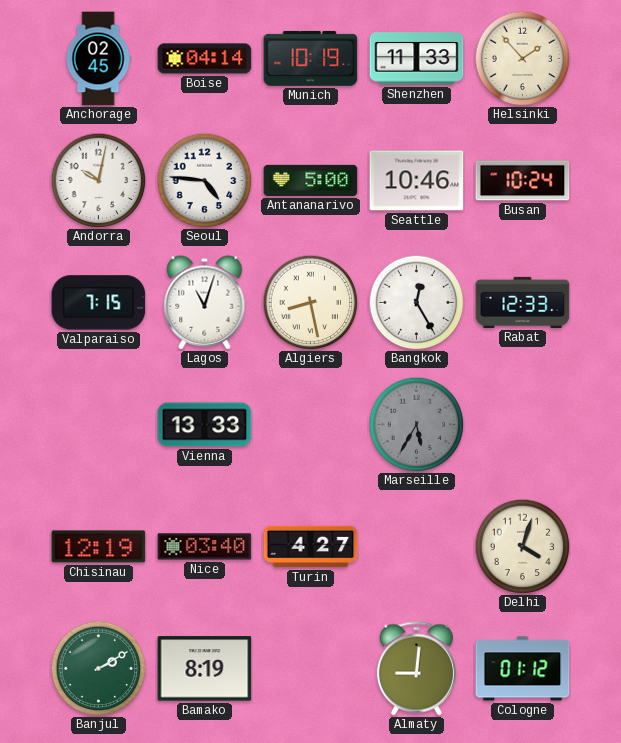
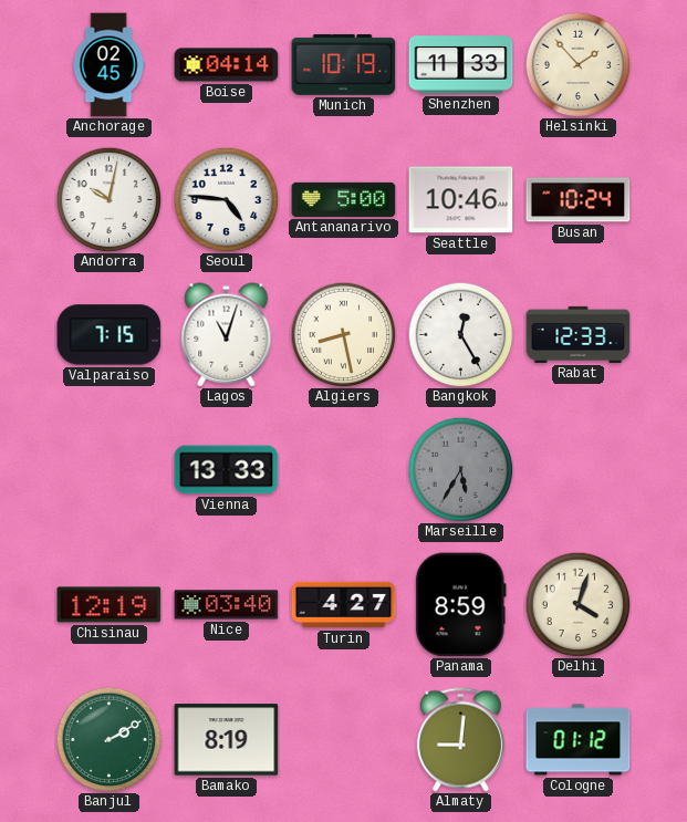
Panama: none -> 8:59 (460, 605)
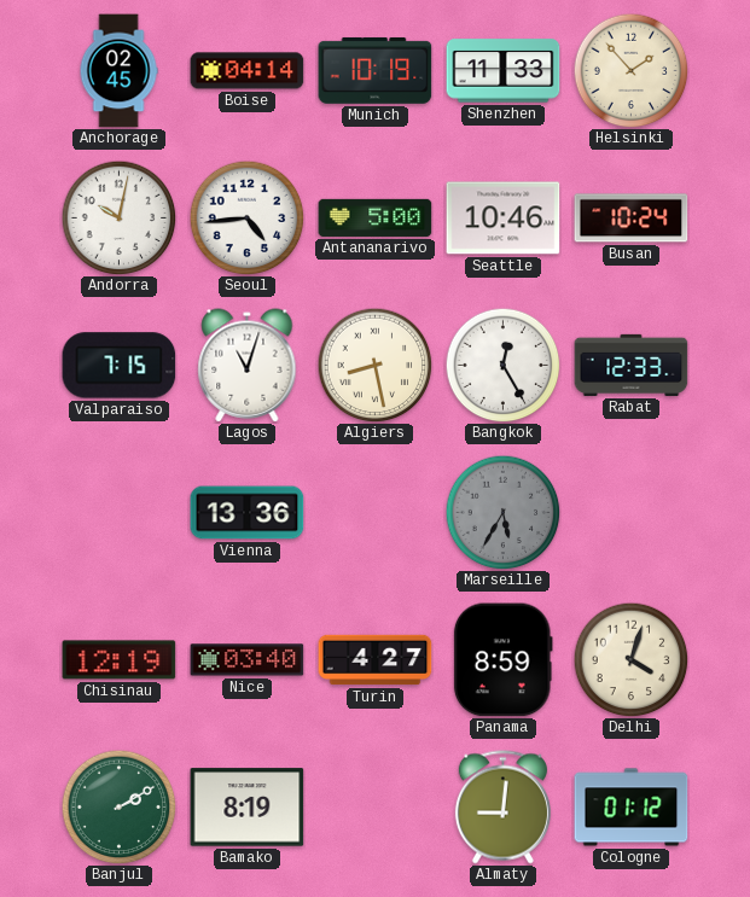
Seoul: 4:46 -> 4:44 (246, 217)
Vienna: 13:33 -> 13:36 (248, 513)
